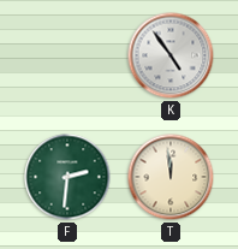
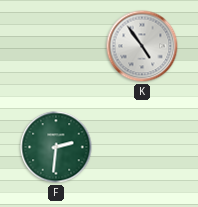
T: 11:59 -> none (171, 177)
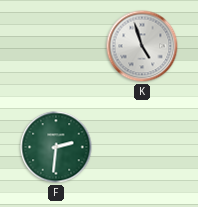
K: 4:54 -> 4:57 (142, 46)
